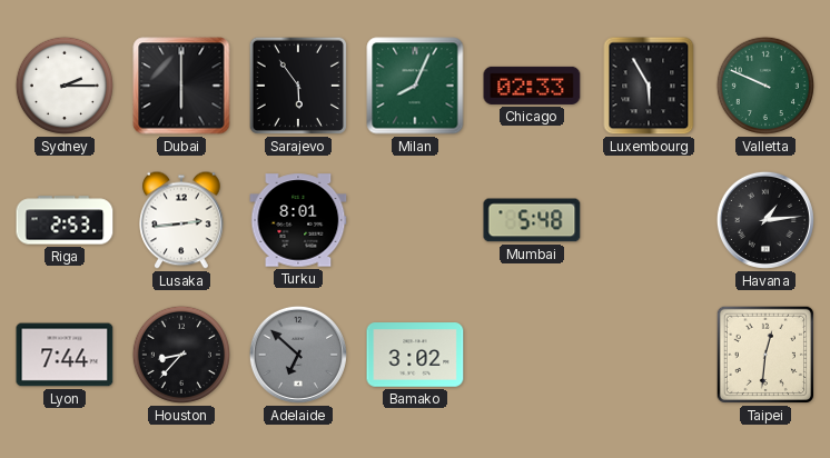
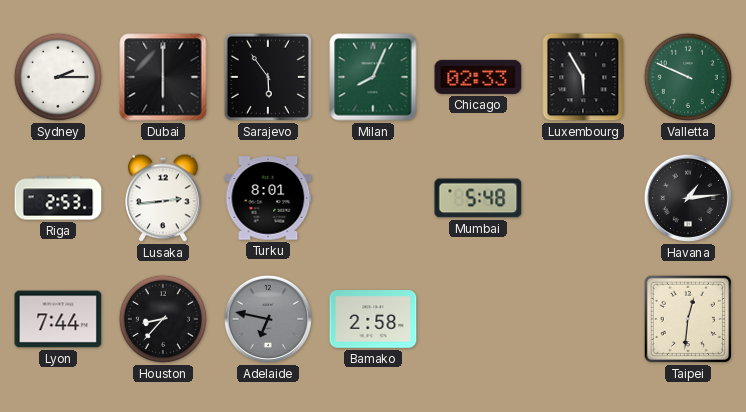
Adelaide: 6:52 -> 6:47 (268, 319)
Bamako: 3:02 -> 2:58 (373, 319)
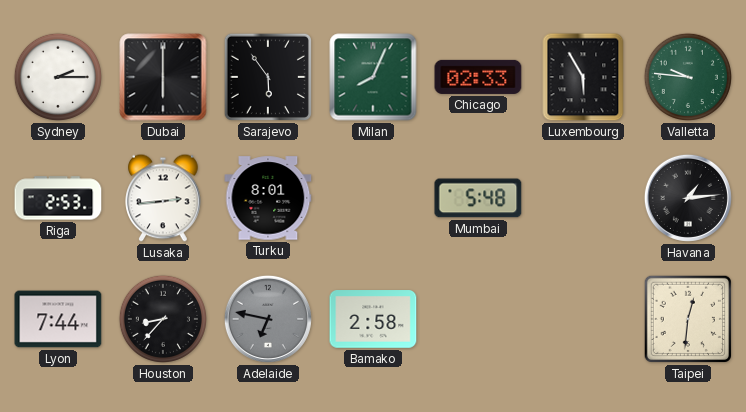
Valletta: 9:49 -> 9:46 (688, 77)
